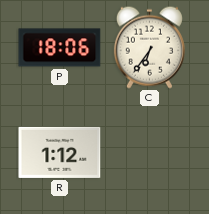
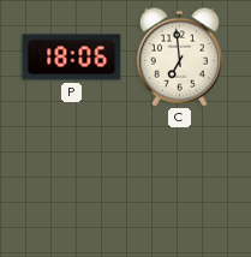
C: 6:36 -> 6:59 (179, 56)
R: 1:12 -> none (60, 152)
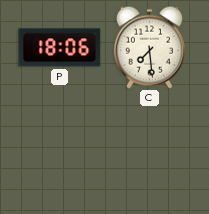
C: 6:59 -> 7:29 (149, 47)
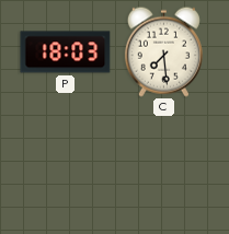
P: 18:06 -> 18:03 (66, 52)
